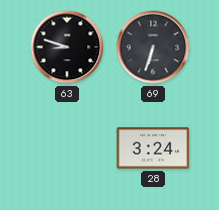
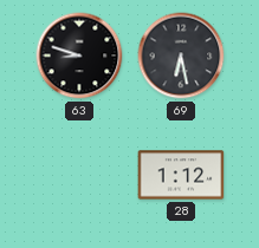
69: 6:33 -> 6:28 (181, 56)
28: 3:24 -> 1:12 (181, 175)
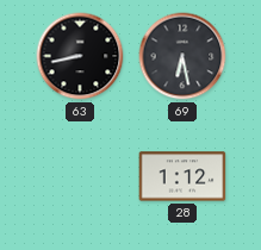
63: 8:48 -> 8:43 (80, 56)
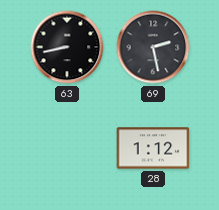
69: 6:28 -> 2:28 (153, 47)
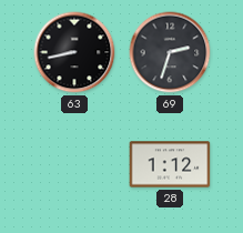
69: 2:28 -> 2:33 (170, 52)
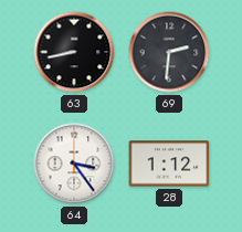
69: 2:33 -> 2:31 (169, 52)
64: none -> 3:24 (74, 164)
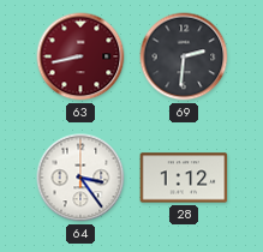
63 dial: black -> burgundy (80, 56)
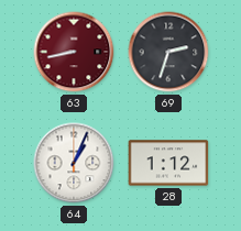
69: 2:31 -> 2:33 (168, 52)
64: 3:24 -> 1:04 (74, 163)
